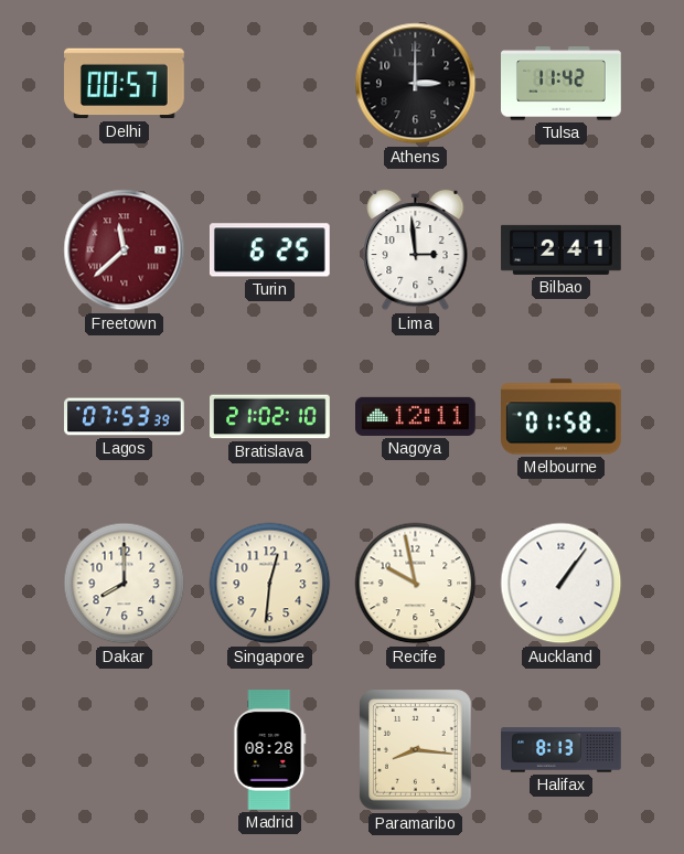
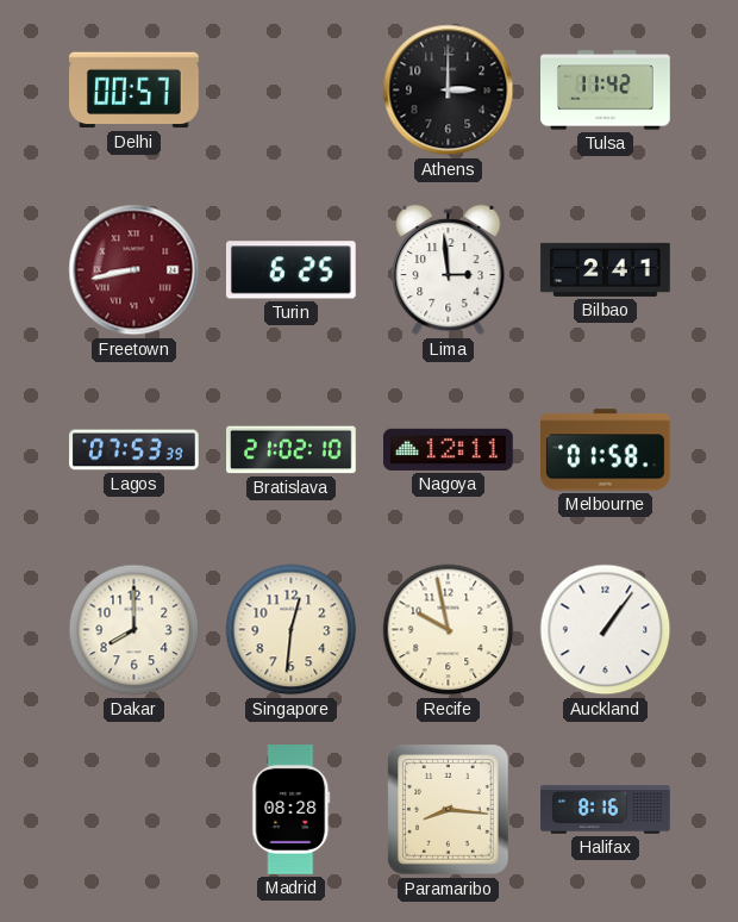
Freetown: 11:38 -> 8:43 (135, 270)
Halifax: 8:13 -> 8:16 (606, 810)
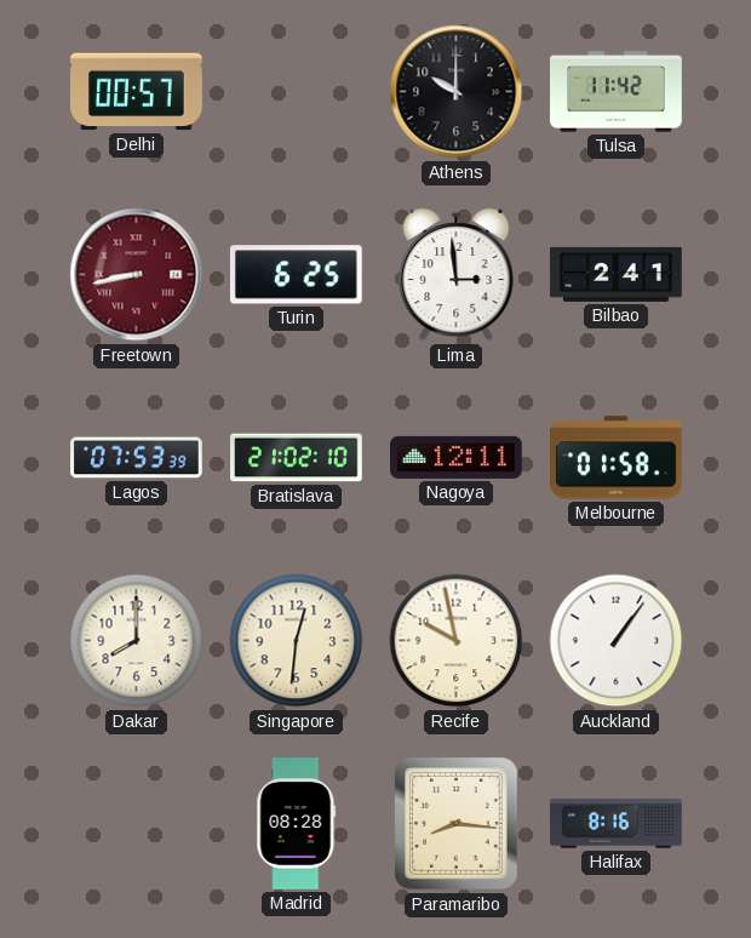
Athens: 3:00 -> 10:00 (457, 92)
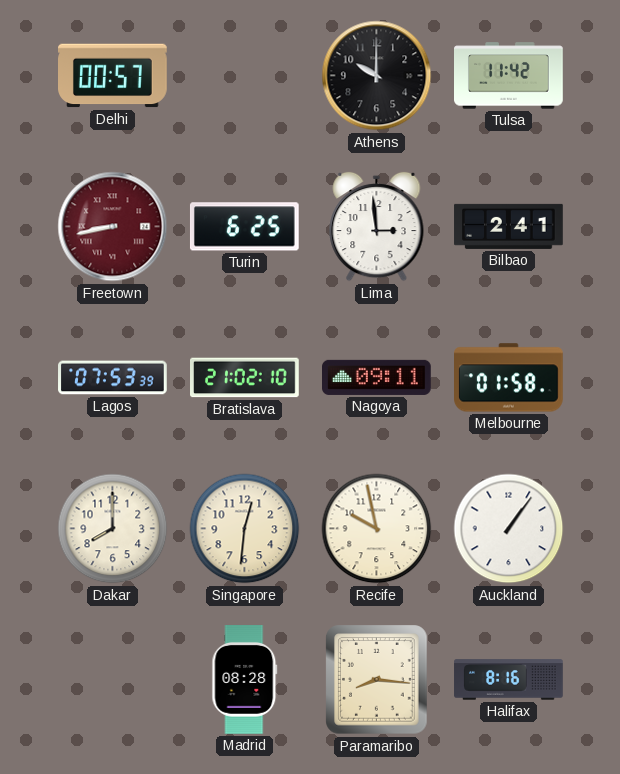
Nagoya: 12:11 -> 09:11 (377, 377)
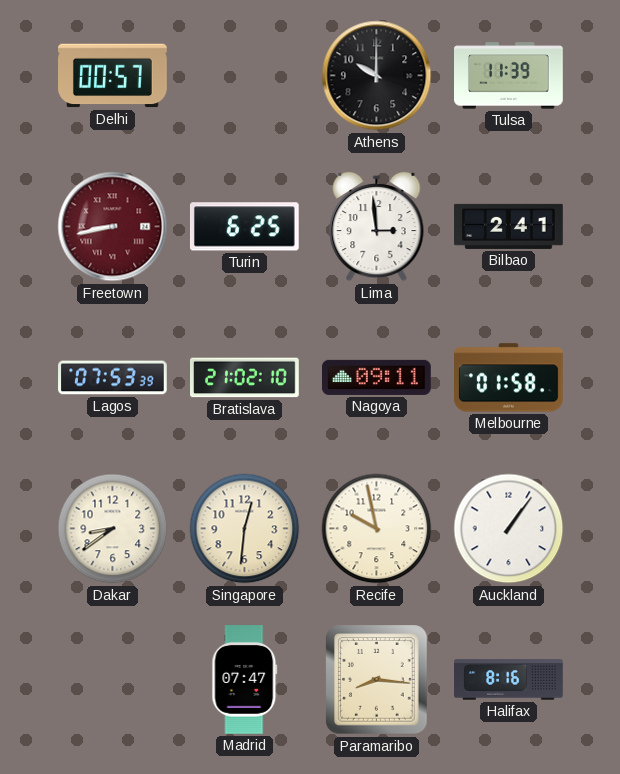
Tulsa: 11:42 -> 11:39 (509, 76)
Dakar: 8:00 -> 8:39 (113, 529)
Madrid: 08:28 -> 07:47 (245, 680)
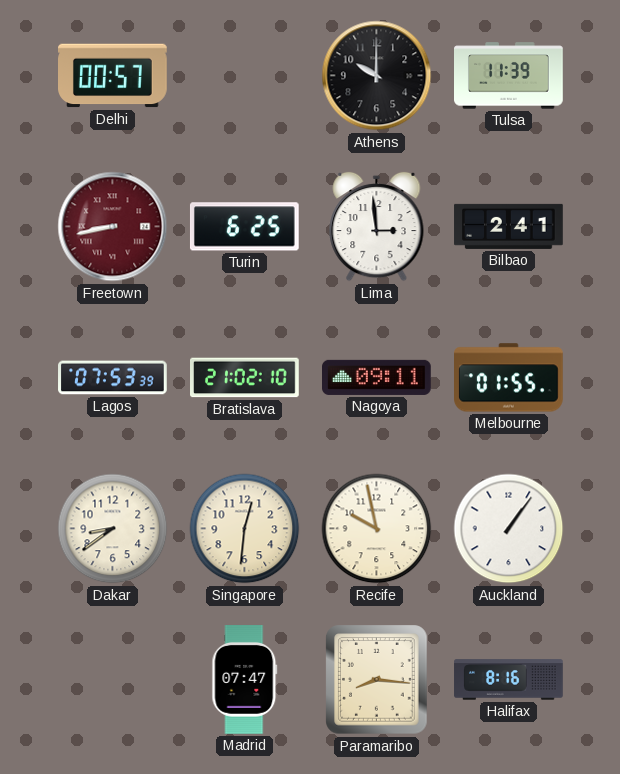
Melbourne: 01:58 -> 01:55 (509, 378)
